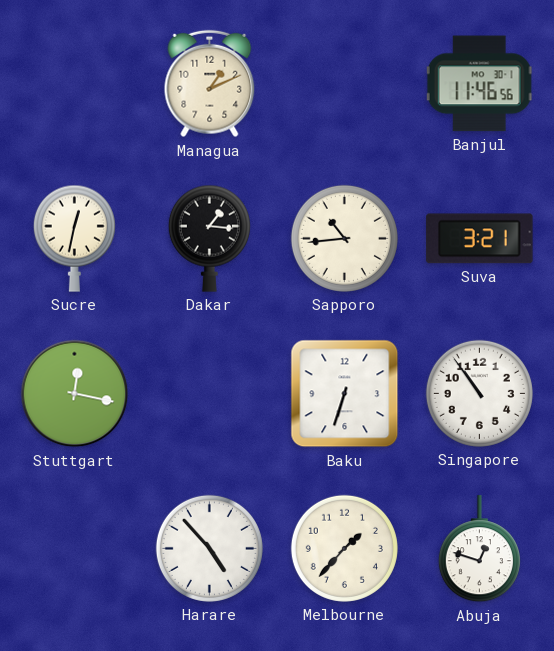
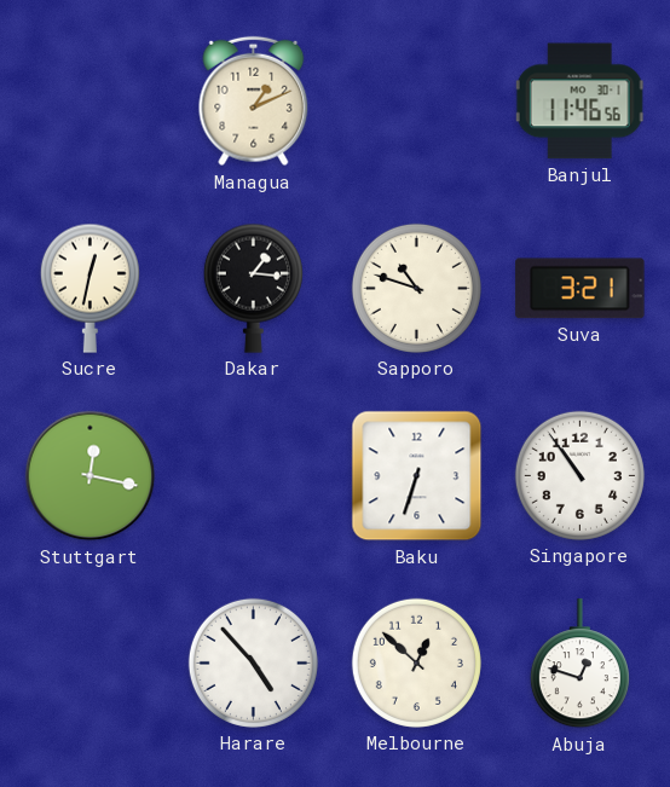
Sapporo: 10:44 -> 10:48 (416, 288)
Melbourne: 1:37 -> 12:52 (416, 662)
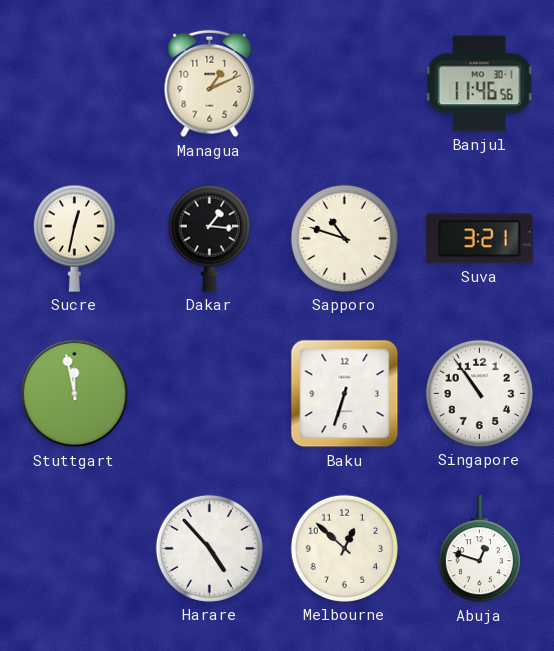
Stuttgart: 12:17 -> 11:58 (75, 394)
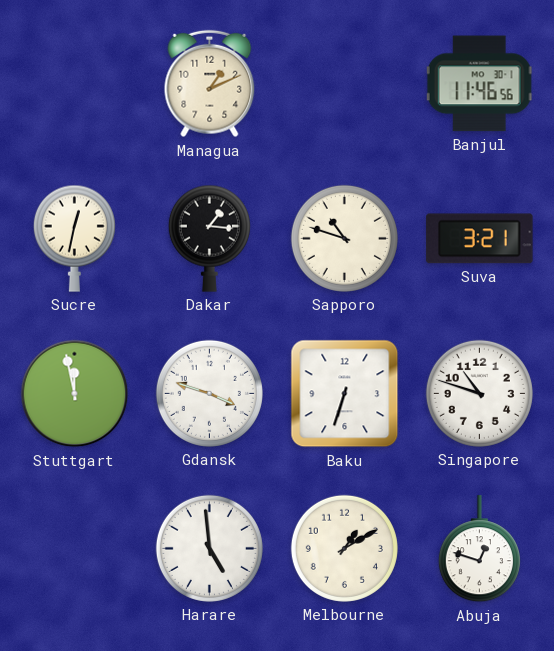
Gdansk: none -> 3:48 (209, 393)
Singapore: 10:54 -> 10:48 (479, 393)
Harare: 4:53 -> 4:59 (209, 548)
Melbourne: 12:52 -> 1:10 (344, 548)
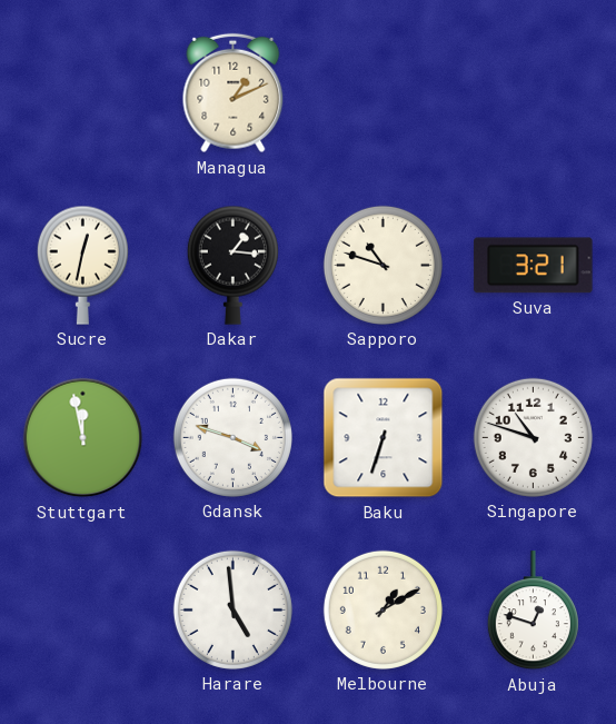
Banjul: 11:46 -> none (480, 84)
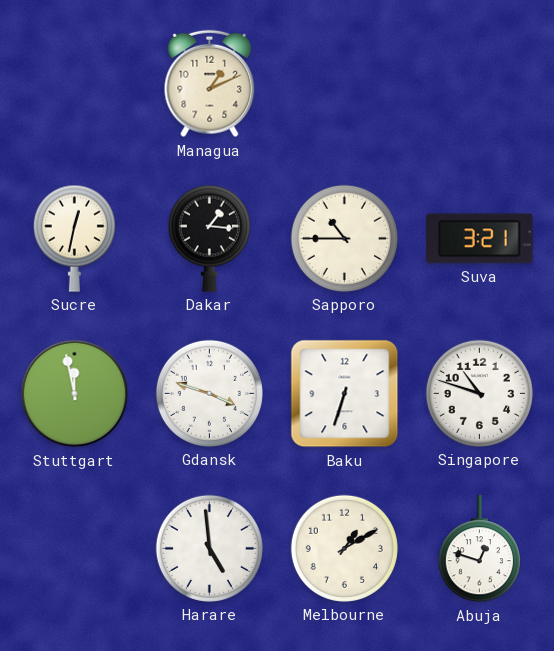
Sapporo: 10:48 -> 10:45 (344, 238)
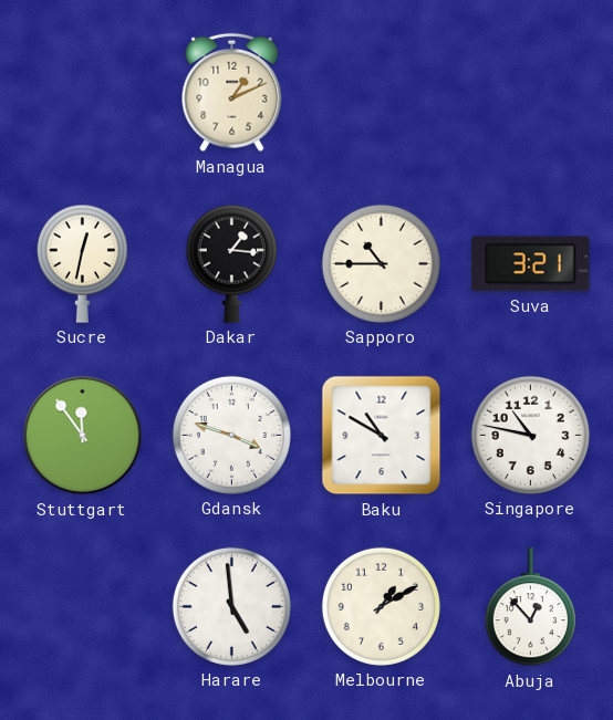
Stuttgart: 11:58 -> 11:54 (83, 436)
Baku: 6:33 -> 10:50 (382, 436)
Singapore: 10:48 -> 10:47 (530, 435)
Abuja: 12:48 -> 12:53 (530, 607)
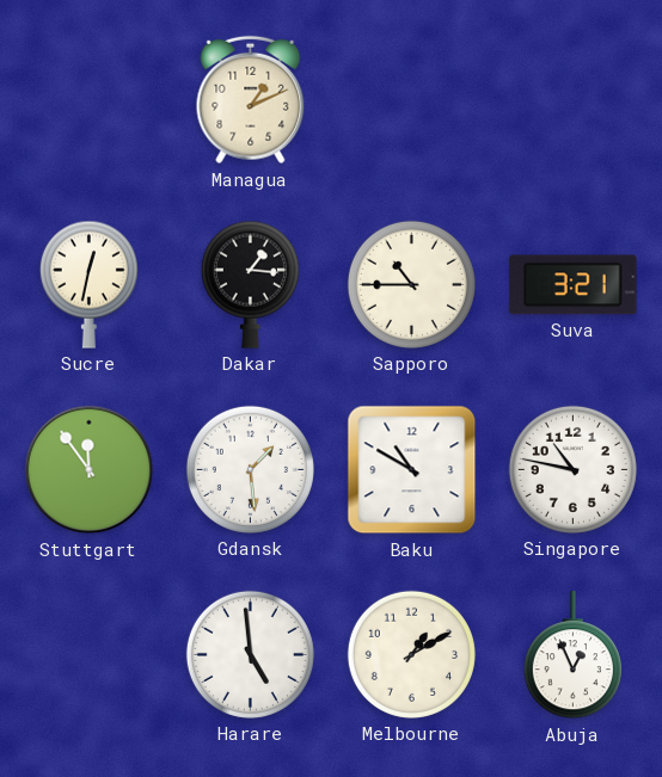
Gdansk: 3:48 -> 1:29 (250, 469)
Abuja: 12:53 -> 12:56 (572, 655)
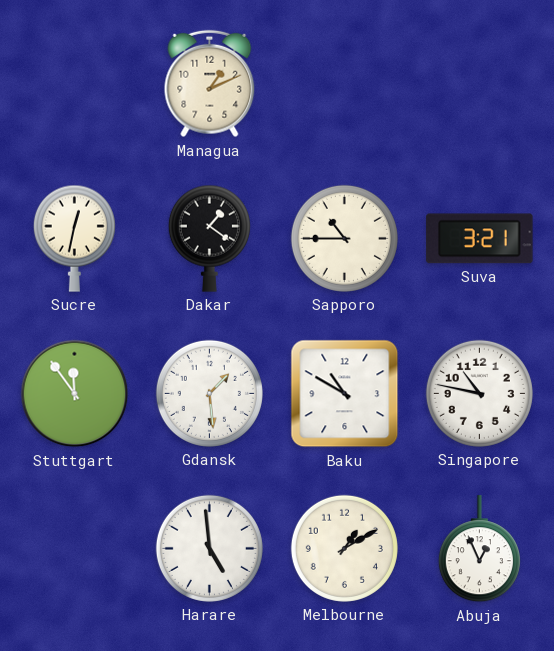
Dakar: 1:16 -> 1:21 (209, 238)
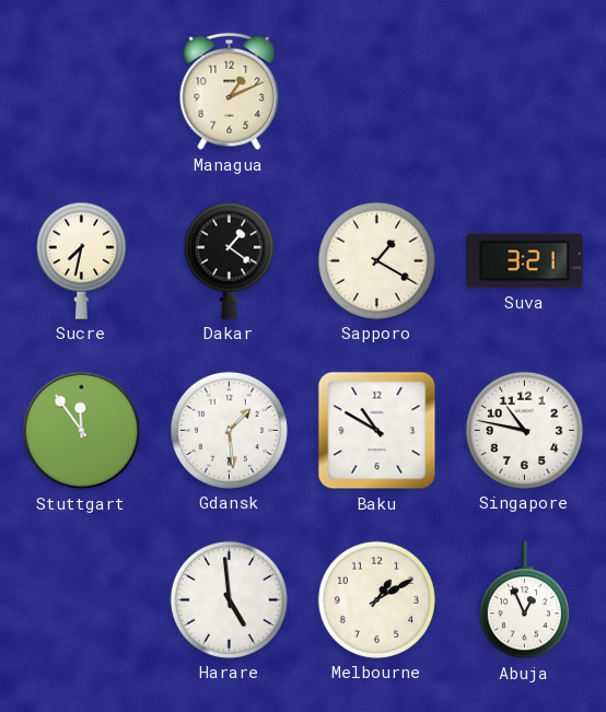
Sucre: 12:32 -> 7:32 (81, 260)
Sapporo: 10:45 -> 1:20 (376, 260)
